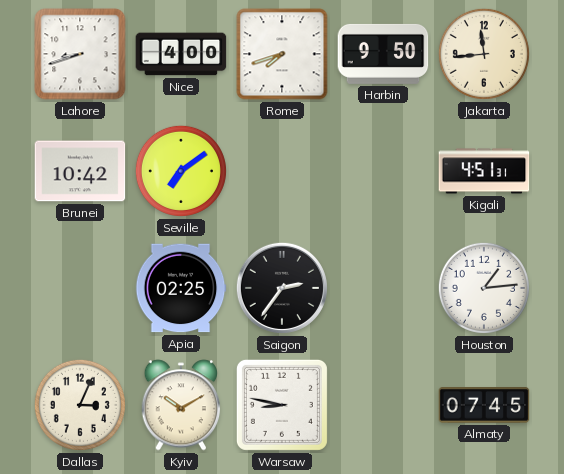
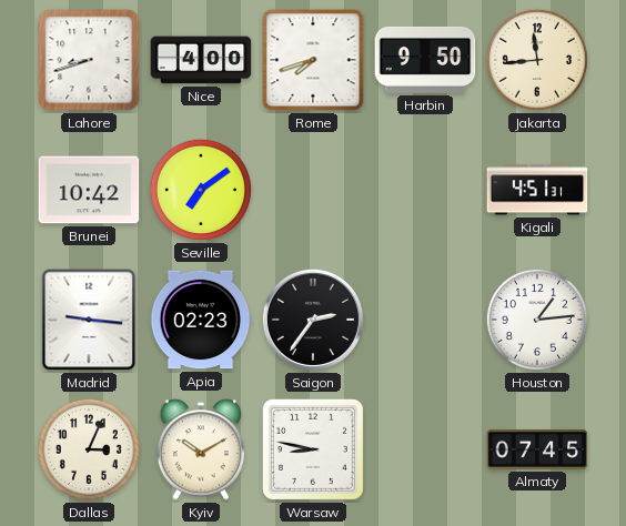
Madrid: none -> 9:16 (89, 320)
Apia: 02:25 -> 02:23 (201, 320)
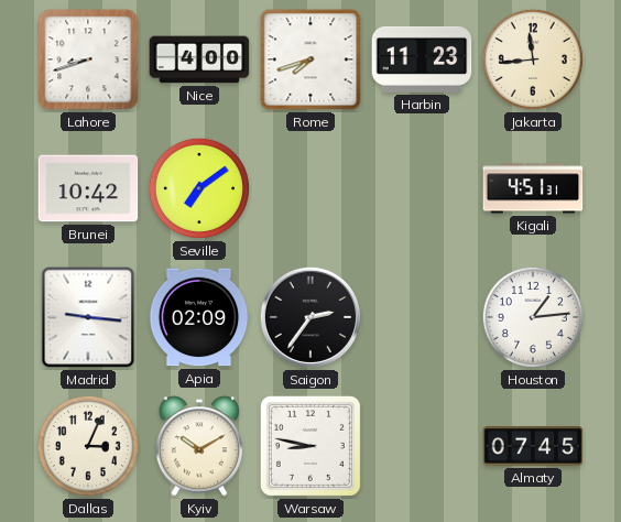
Harbin: 9:50 -> 11:23 (422, 59)
Apia: 02:23 -> 02:09 (199, 317)
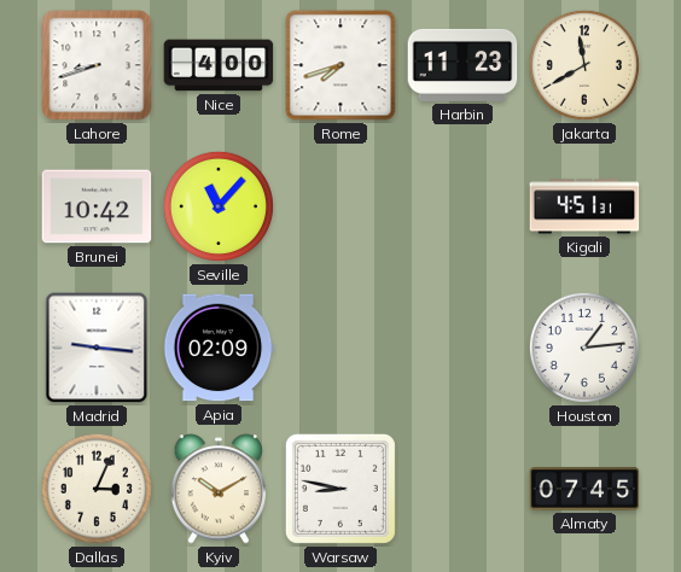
Jakarta: 11:44 -> 11:40 (584, 65)
Seville: 7:09 -> 11:07 (219, 206)
Saigon: 2:36 -> none (310, 317)
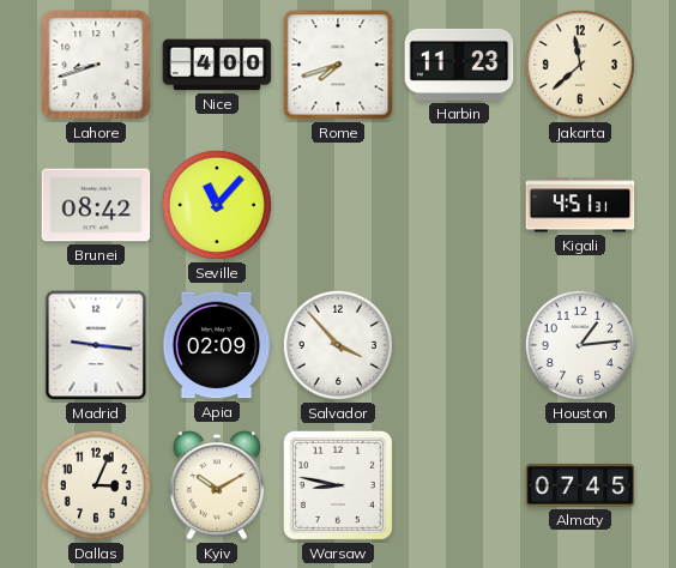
Jakarta: 11:40 -> 11:38 (580, 65)
Brunei: 10:42 -> 08:42 (96, 205)
Salvador: none -> 3:53 (338, 345)
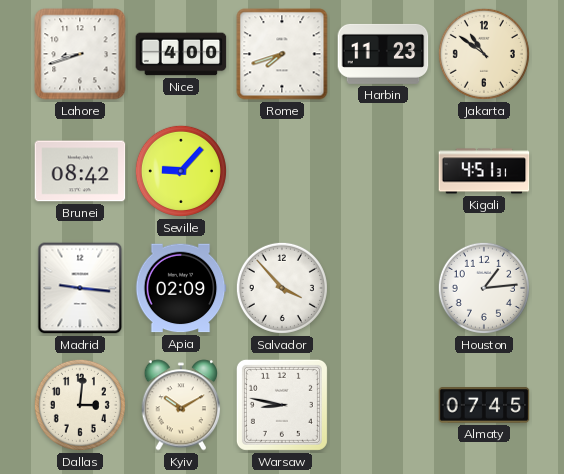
Jakarta: 11:38 -> 10:51 (484, 54)
Seville: 11:07 -> 9:07 (181, 171)
Dallas: 3:04 -> 3:01 (80, 405)
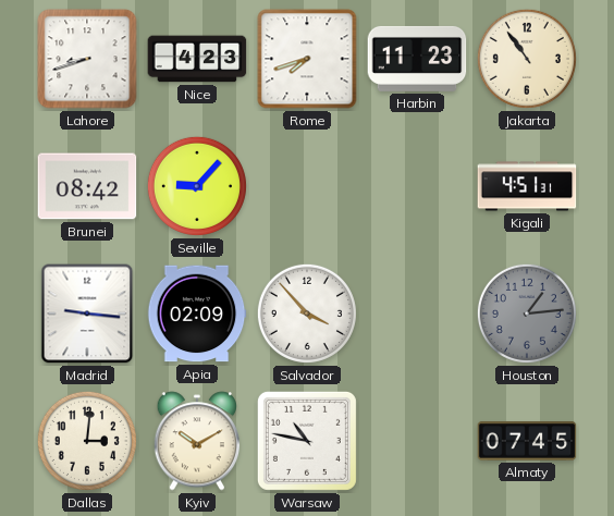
Nice: 4:00 -> 4:23 (197, 59)
Jakarta: 10:51 -> 10:54 (527, 59)
Houston dial: white -> grey (527, 314)
Warsaw: 8:47 -> 10:47 (307, 441)
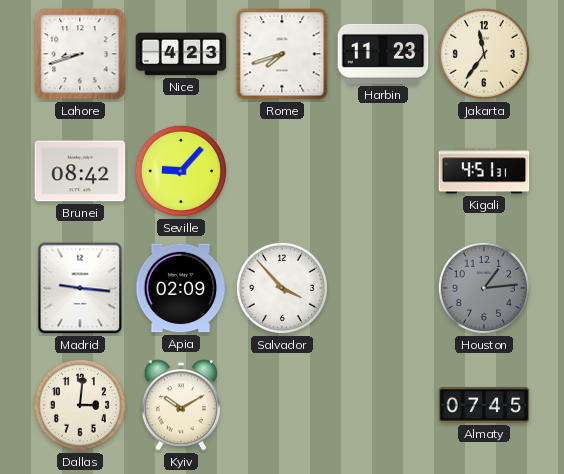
Jakarta: 10:54 -> 11:36 (484, 54)
Warsaw: 10:47 -> none (307, 441)
